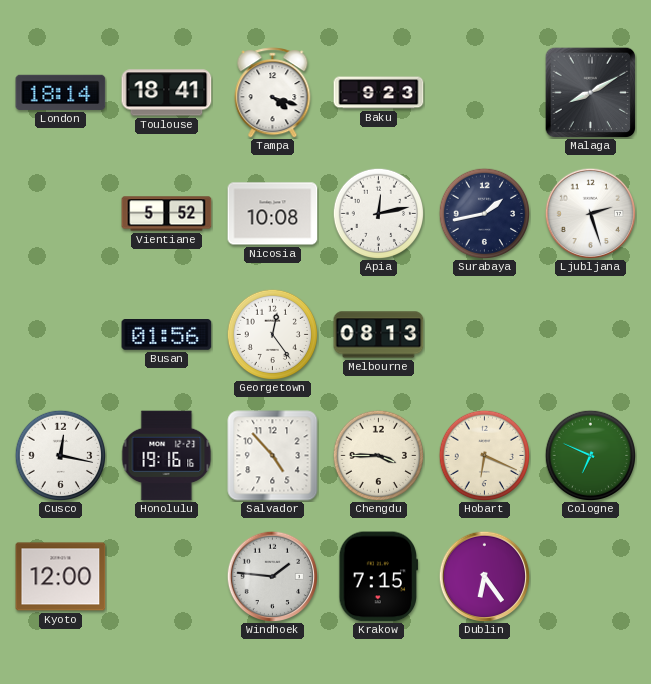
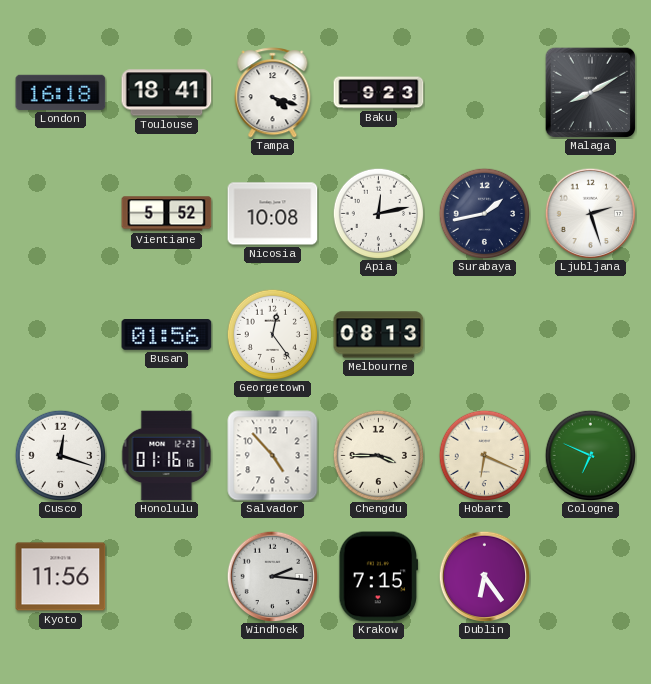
London: 18:14 -> 16:18 (61, 92)
Cusco: 12:17 -> 12:18 (60, 455)
Honolulu: 19:16 -> 01:16 (167, 456)
Kyoto: 12:00 -> 11:56 (61, 577)
Windhoek: 1:46 -> 2:16 (272, 576)
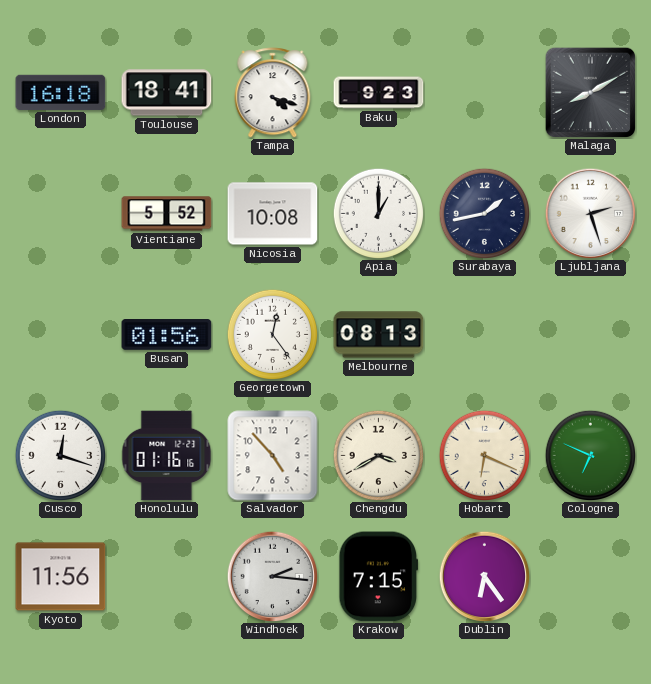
Apia: 12:13 -> 1:00 (378, 213)
Chengdu: 3:45 -> 3:40 (378, 455)
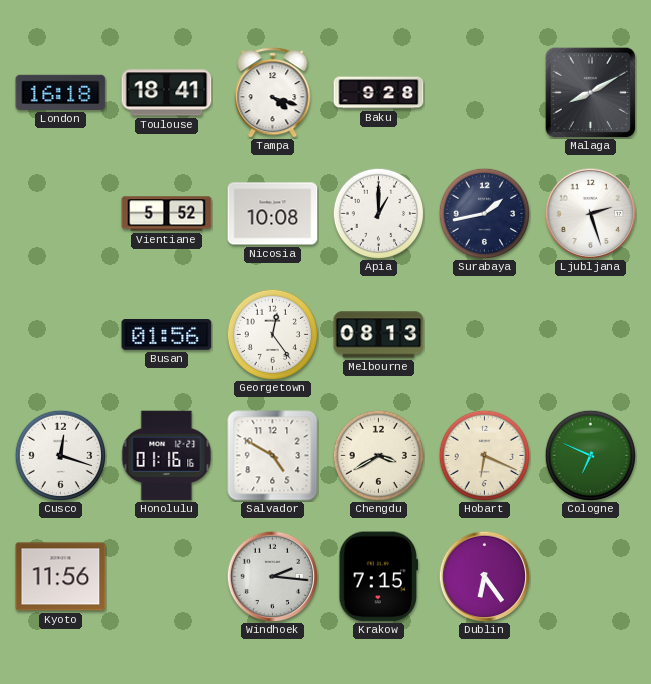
Baku: 9:23 -> 9:28 (379, 93)
Salvador: 4:53 -> 4:50 (273, 456)
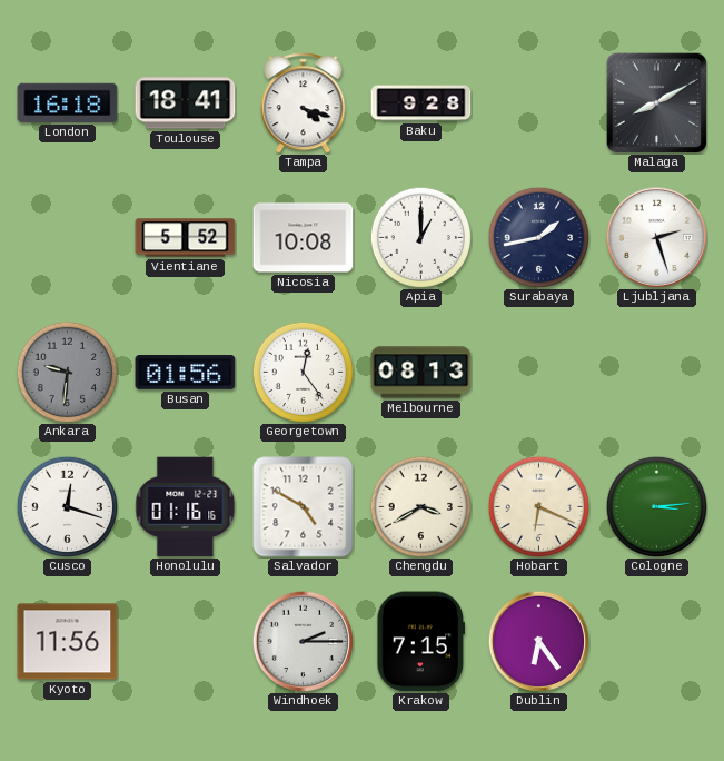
Ankara: none -> 9:31 (67, 372)
Cologne: 6:49 -> 3:14 (656, 506)
Windhoek: 2:16 -> 2:15 (303, 641)
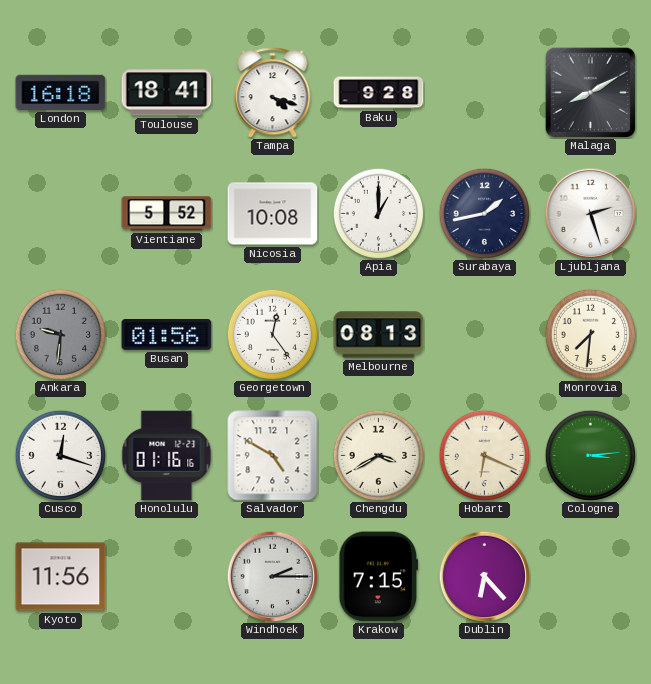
Monrovia: none -> 7:31 (590, 334)
Dublin: 6:24 -> 6:23 (484, 576)
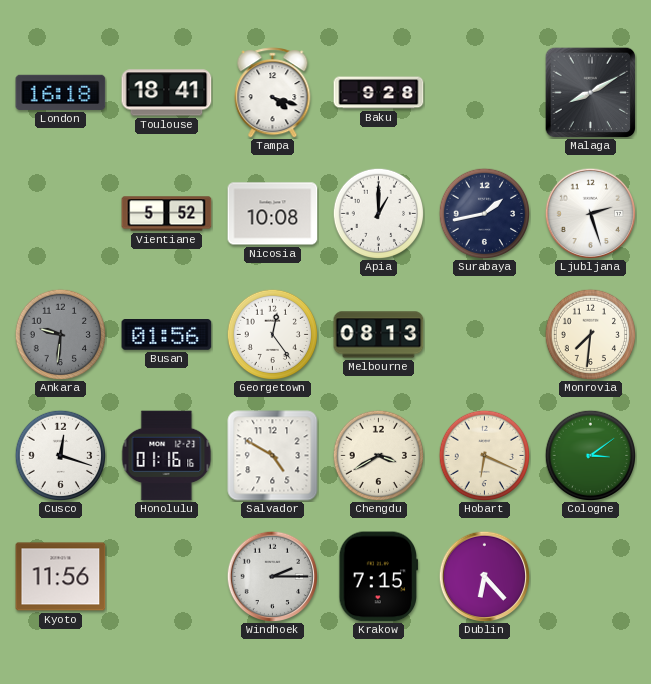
Cologne: 3:14 -> 3:09 (590, 455)
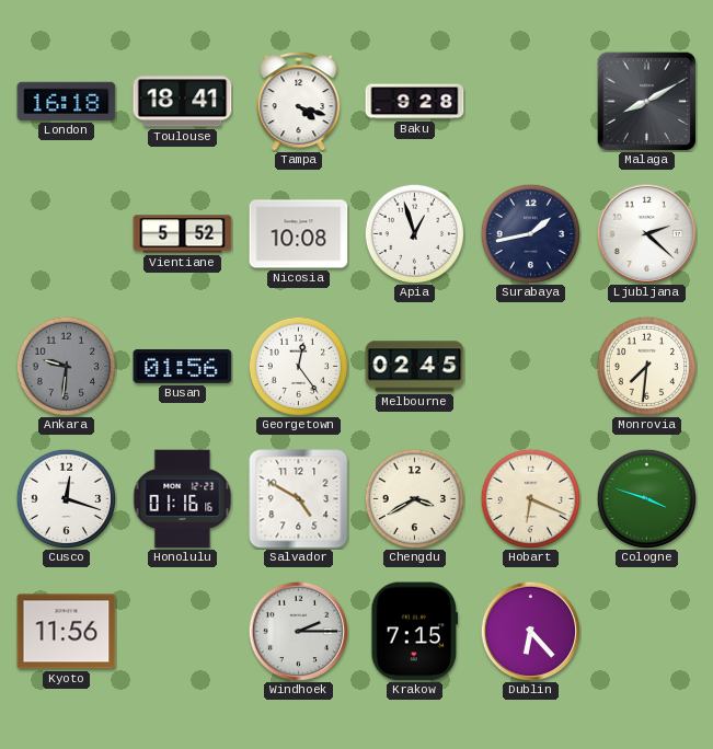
Apia: 1:00 -> 12:57 (414, 233)
Ljubljana: 2:27 -> 2:22 (646, 233)
Melbourne: 08:13 -> 02:45 (415, 367)
Cologne: 3:09 -> 3:48 (646, 498)
